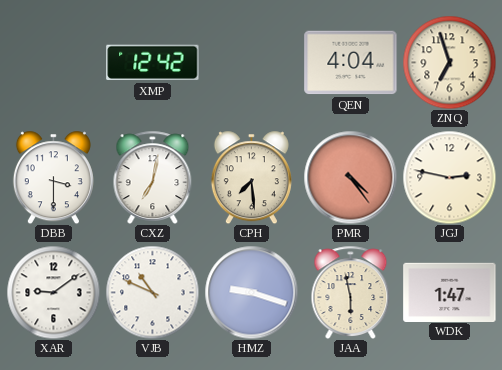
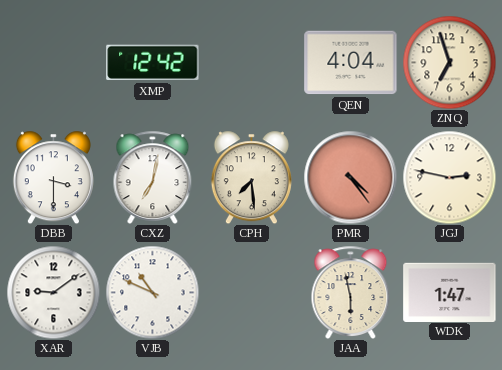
HMZ: 9:18 -> none (251, 292)
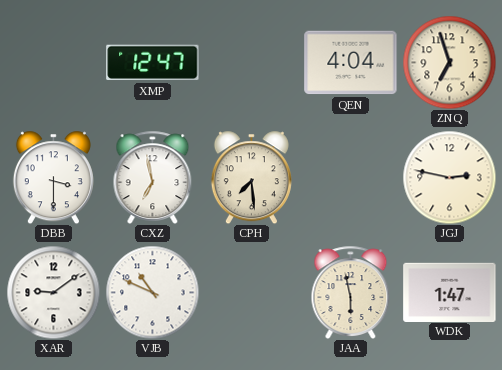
XMP: 12:42 -> 12:47 (153, 63)
CXZ: 7:02 -> 6:58 (153, 177)
PMR: 4:24 -> none (350, 177)
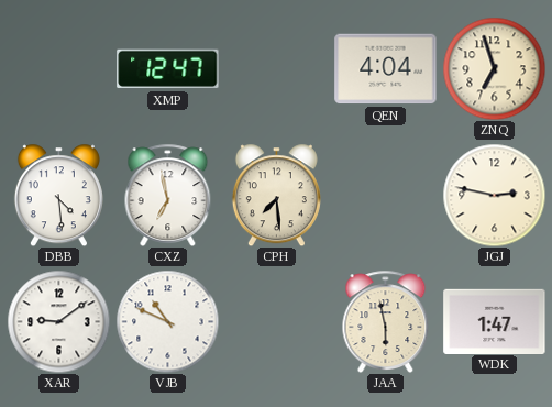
DBB: 3:30 -> 4:29 (58, 195)
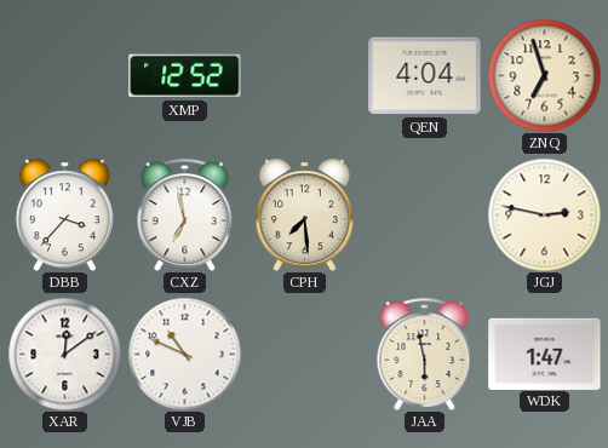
XMP: 12:47 -> 12:52 (185, 76)
DBB: 4:29 -> 3:37 (64, 214)
XAR: 9:09 -> 12:09 (64, 354)
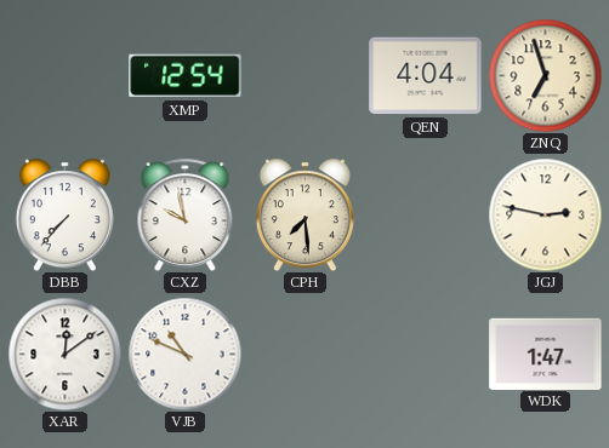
XMP: 12:52 -> 12:54 (186, 76)
DBB: 3:37 -> 7:37 (64, 214)
CXZ: 6:58 -> 9:58 (186, 214)
JAA: 5:58 -> none (425, 354)
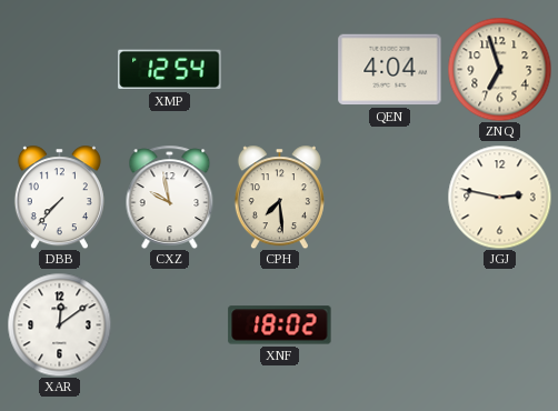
VJB: 10:49 -> none (184, 354)
XNF: none -> 18:02 (280, 325)
WDK: 1:47 -> none (546, 354)
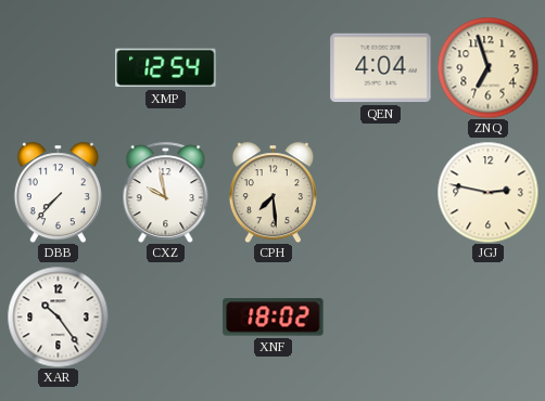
XAR: 12:09 -> 10:24 (58, 316)
